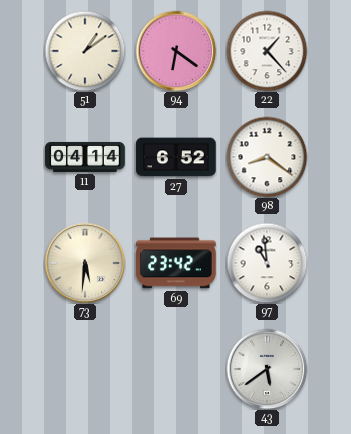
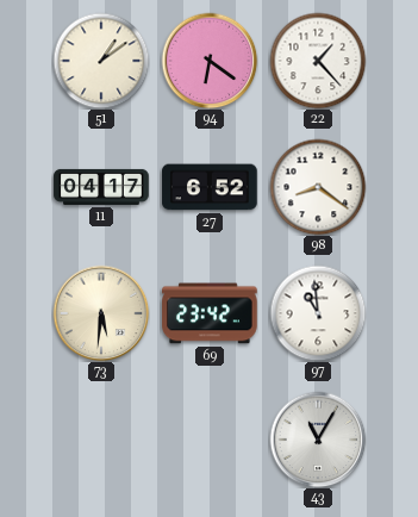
11: 04:14 -> 04:17 (101, 187)
43: 5:39 -> 11:05 (318, 440)
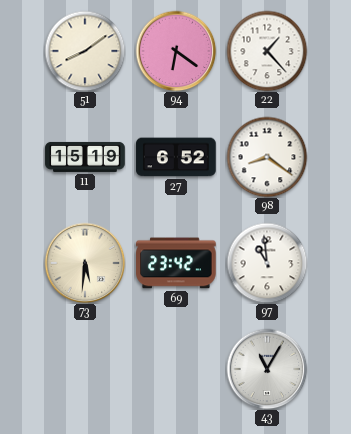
51: 1:09 -> 8:09 (85, 51)
11: 04:17 -> 15:19 (85, 157)
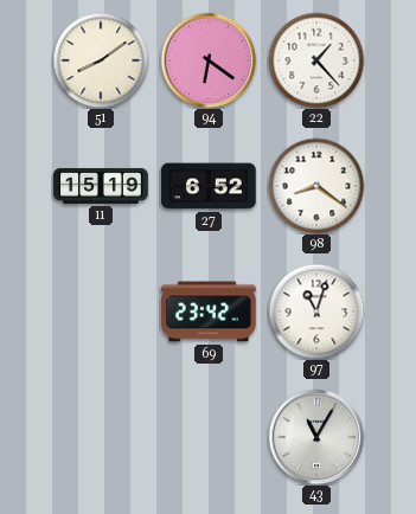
73: 5:31 -> none (85, 263)
97: 10:59 -> 11:03 (316, 311)
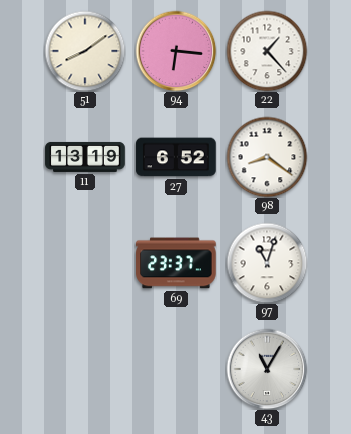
94: 6:21 -> 6:16 (176, 51)
11: 15:19 -> 13:19 (85, 157)
69: 23:42 -> 23:37 (176, 263)
